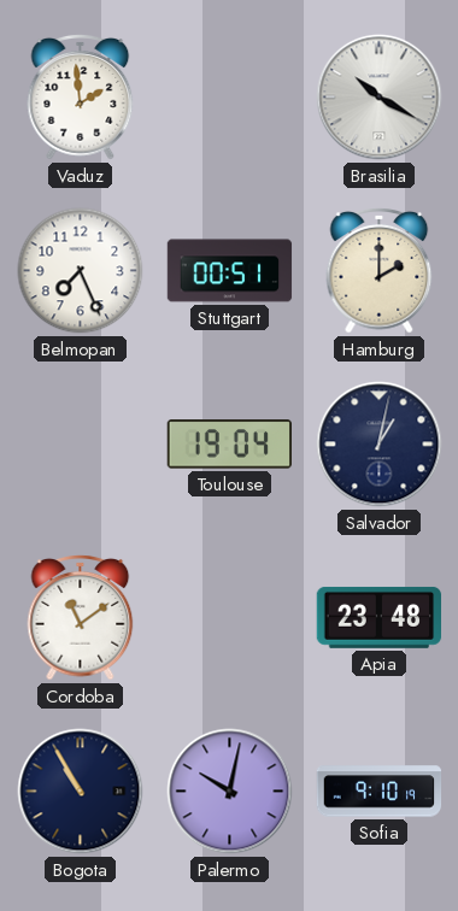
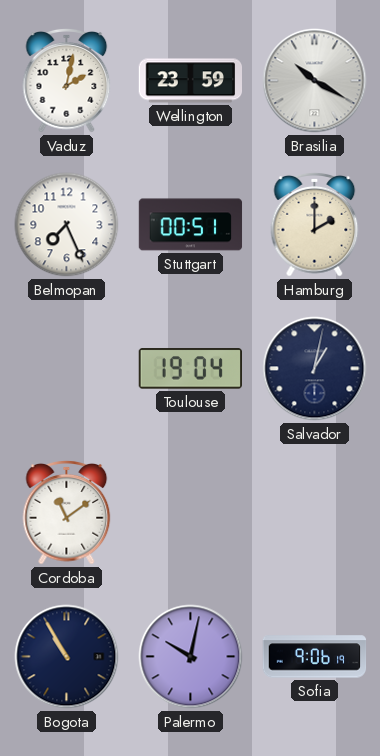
Vaduz: 1:59 -> 2:02 (67, 81)
Wellington: none -> 23:59 (190, 81)
Apia: 23:48 -> none (380, 617)
Sofia: 9:10 -> 9:06 (315, 657)
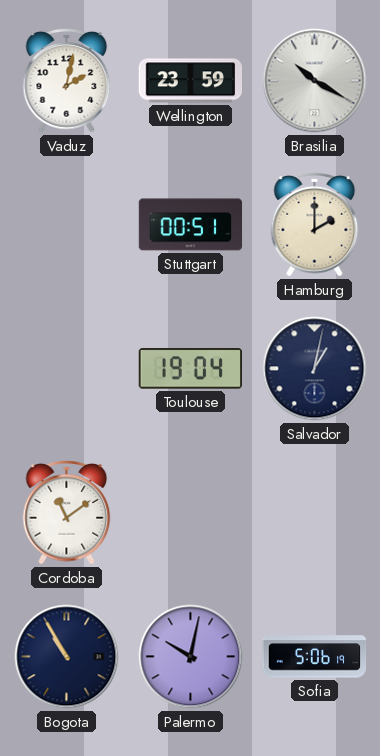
Belmopan: 7:26 -> none (67, 225)
Sofia: 9:06 -> 5:06 (315, 657)
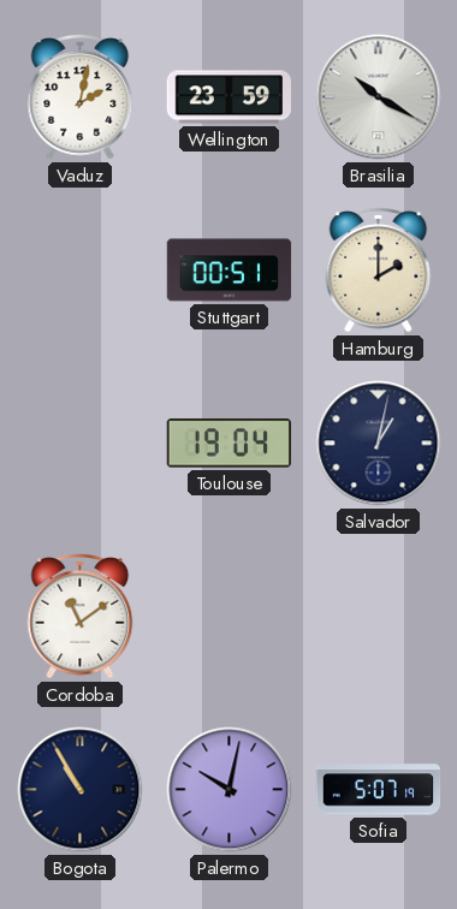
Sofia: 5:06 -> 5:07 (379, 790)
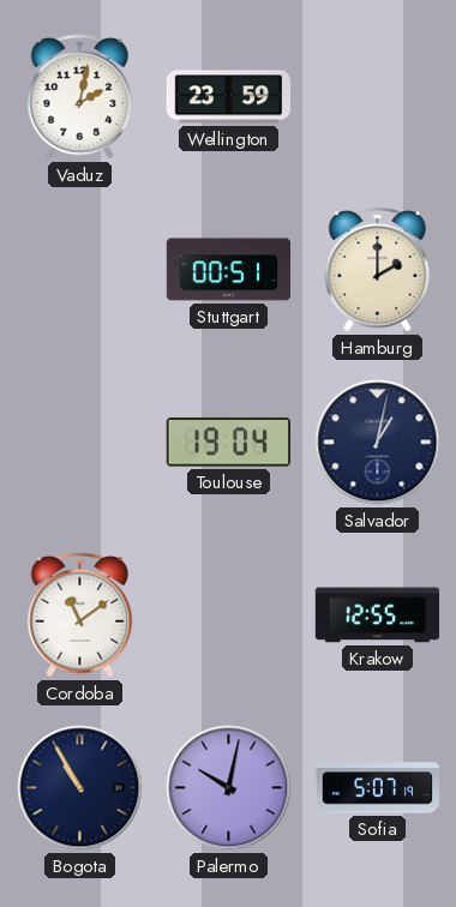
Brasilia: 10:20 -> none (379, 97)
Krakow: none -> 12:55 (378, 615)
